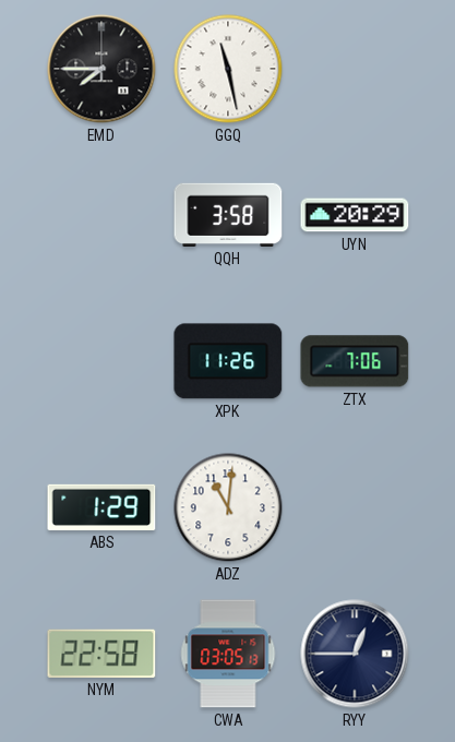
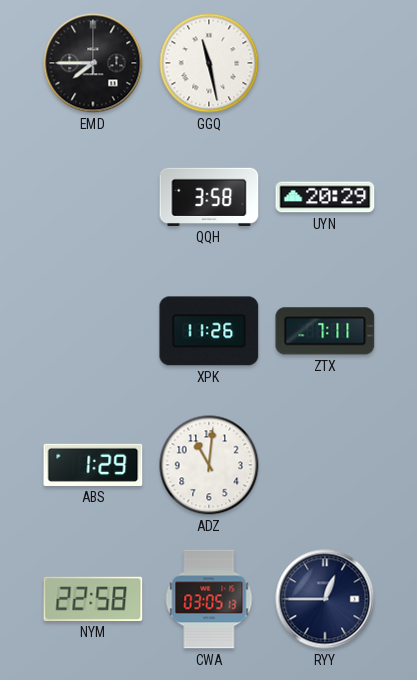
ZTX: 7:06 -> 7:11 (325, 331)
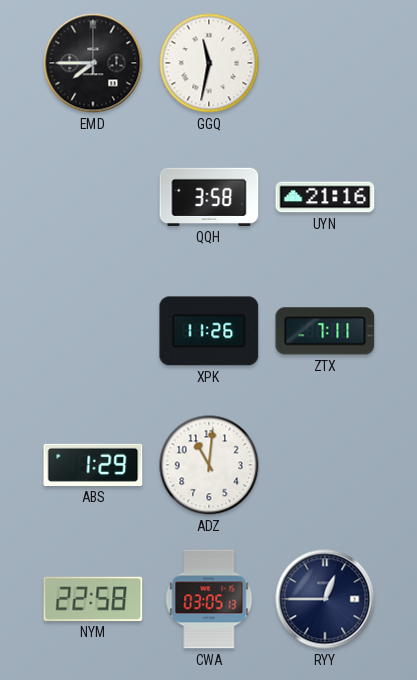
GGQ: 11:28 -> 11:32 (209, 63)
UYN: 20:29 -> 21:16 (325, 197)
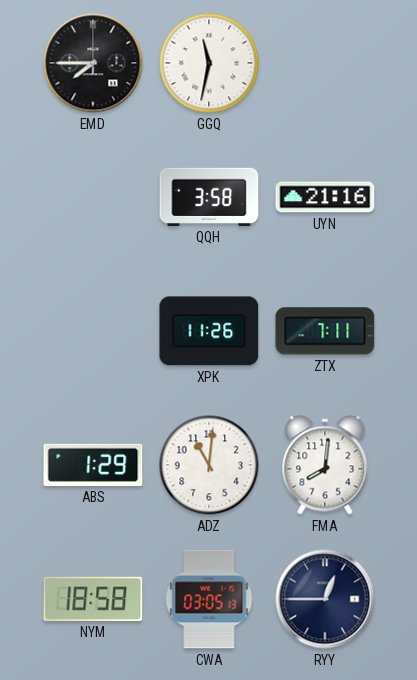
FMA: none -> 8:01 (325, 465)
NYM: 22:58 -> 18:58 (93, 599)
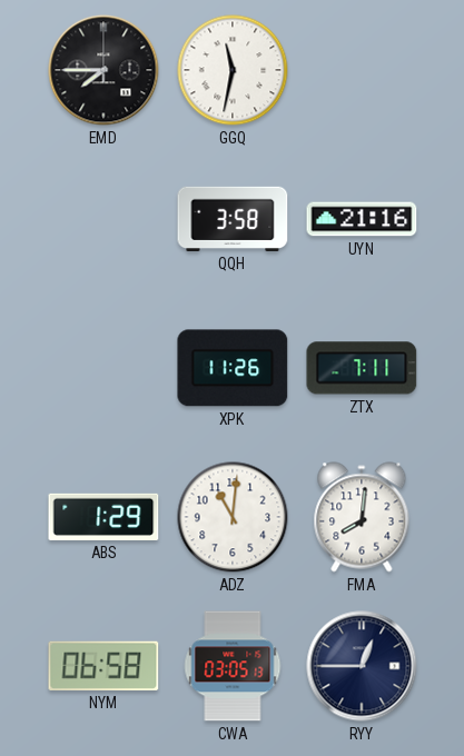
NYM: 18:58 -> 06:58 (103, 666)
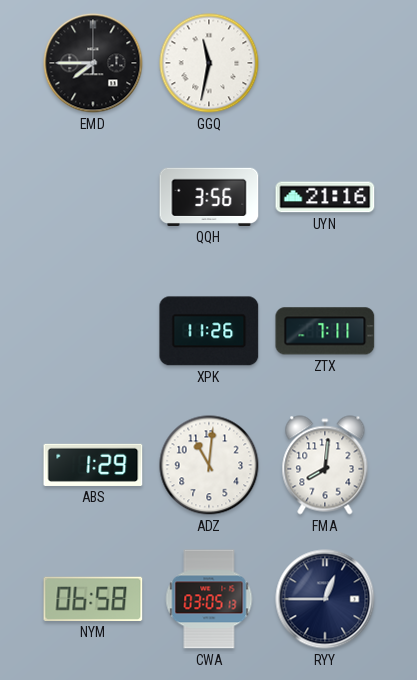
QQH: 3:58 -> 3:56 (209, 197)
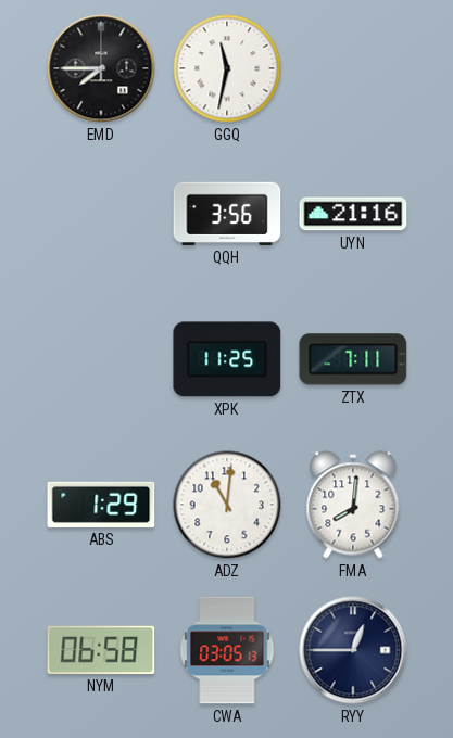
XPK: 11:26 -> 11:25 (227, 359)
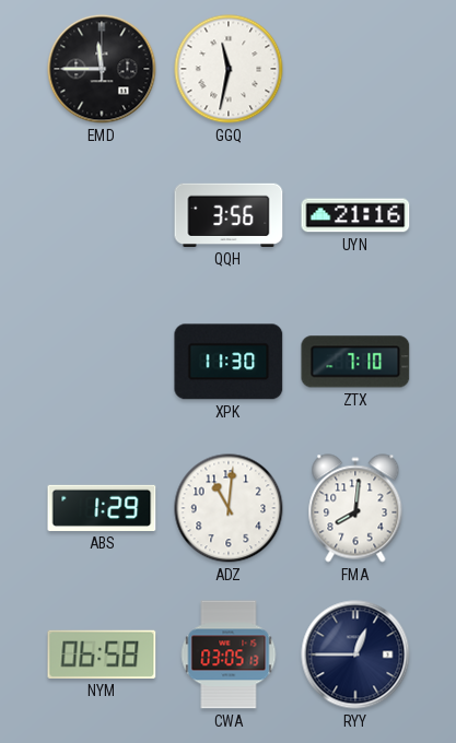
EMD: 7:45 -> 11:45 (102, 69)
XPK: 11:25 -> 11:30 (229, 362)
ZTX: 7:11 -> 7:10 (355, 362)
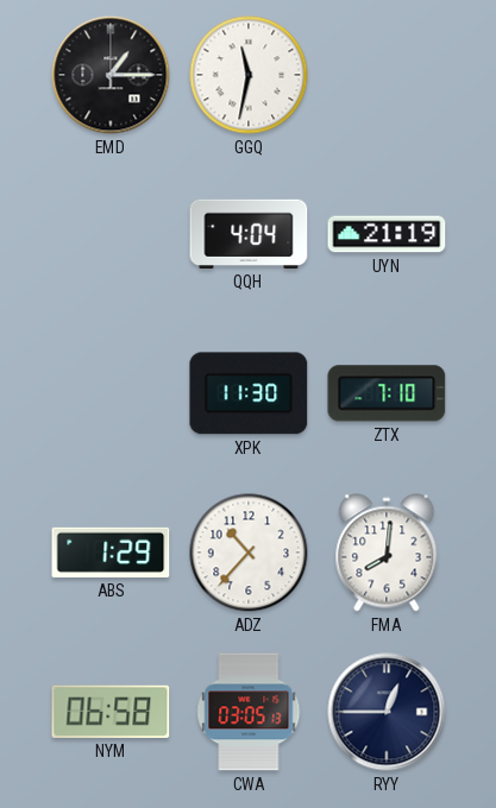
EMD: 11:45 -> 1:15 (111, 75)
QQH: 3:56 -> 4:04 (249, 234)
UYN: 21:16 -> 21:19 (387, 234)
ADZ: 11:01 -> 10:37 (249, 553)
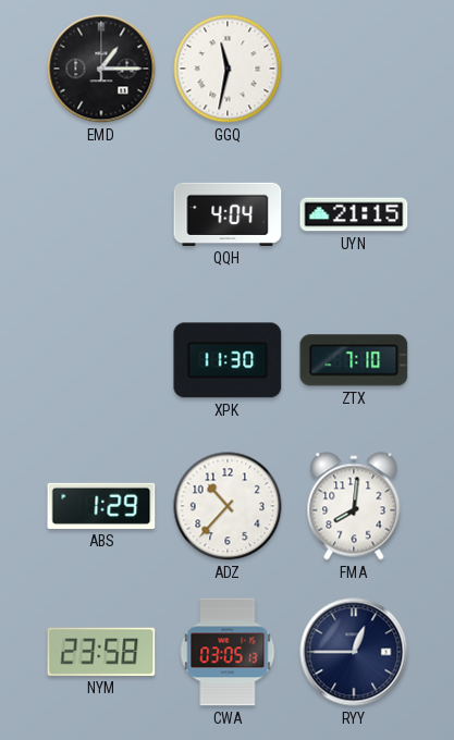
UYN: 21:19 -> 21:15 (354, 214)
NYM: 06:58 -> 23:58 (101, 652)
